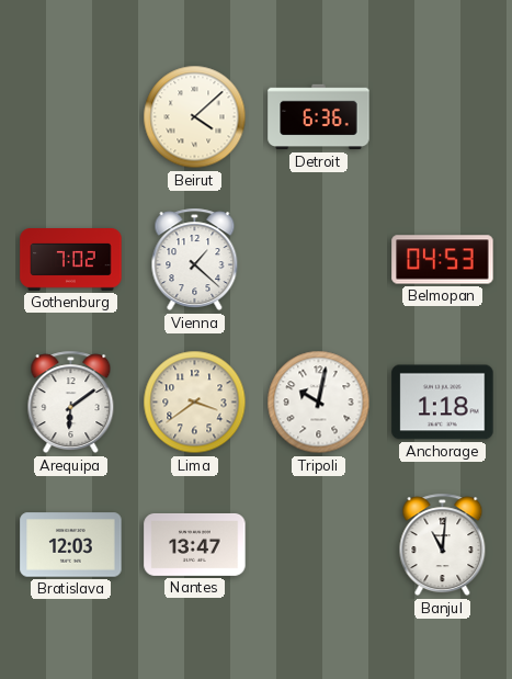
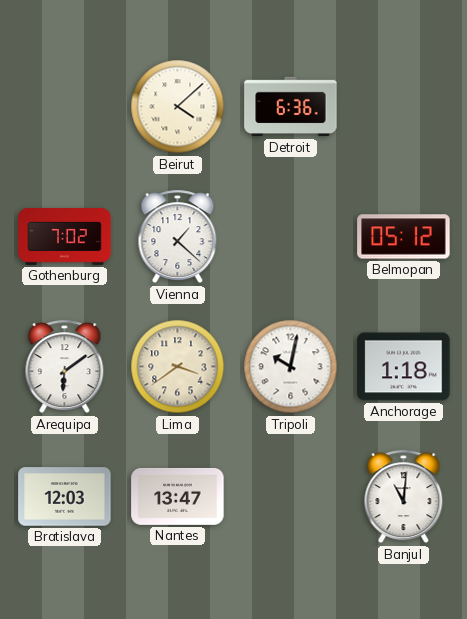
Belmopan: 04:53 -> 05:12 (404, 237)
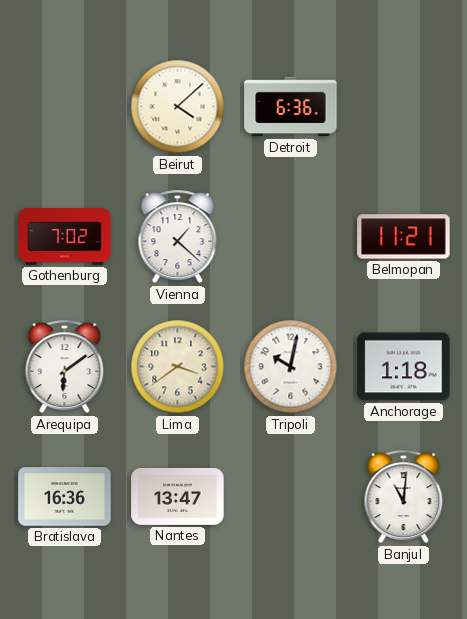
Belmopan: 05:12 -> 11:21 (404, 237)
Bratislava: 12:03 -> 16:36 (65, 497)
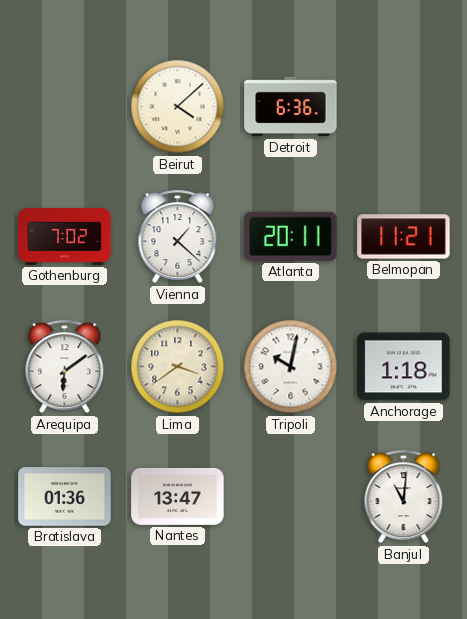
Atlanta: none -> 20:11 (291, 236)
Bratislava: 16:36 -> 01:36 (65, 497)
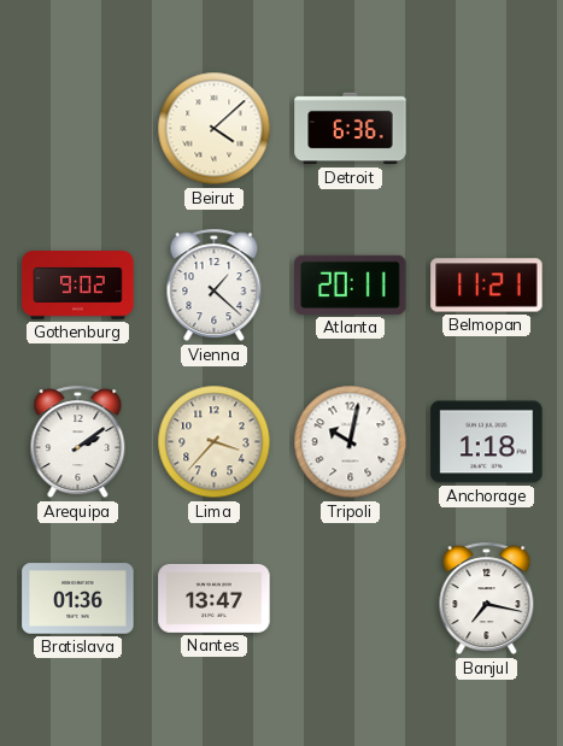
Gothenburg: 7:02 -> 9:02 (78, 286)
Arequipa: 6:09 -> 2:09 (78, 442)
Lima: 3:39 -> 3:37 (215, 442)
Banjul: 11:01 -> 7:17 (487, 599)
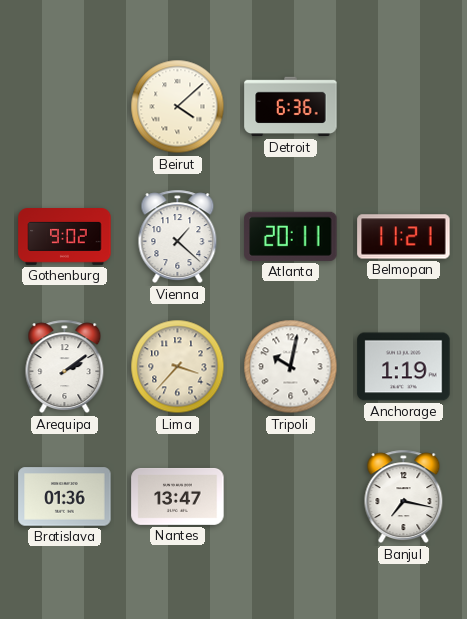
Anchorage: 1:18 -> 1:19 (404, 367)
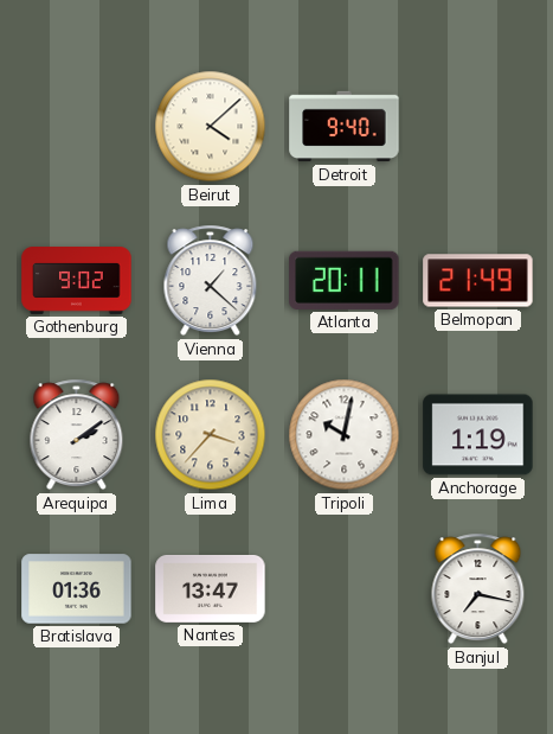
Detroit: 6:36 -> 9:40 (345, 127)
Belmopan: 11:21 -> 21:49 (478, 281)
